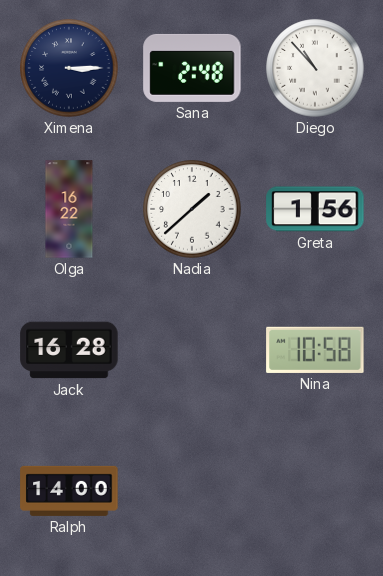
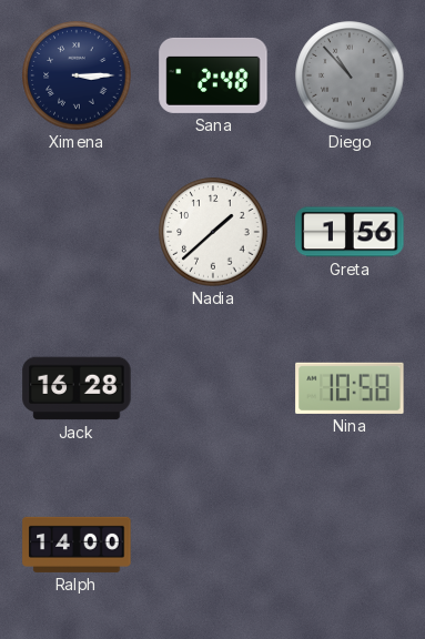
Diego dial: white -> grey (350, 75)
Olga: 16:22 -> none (69, 209)
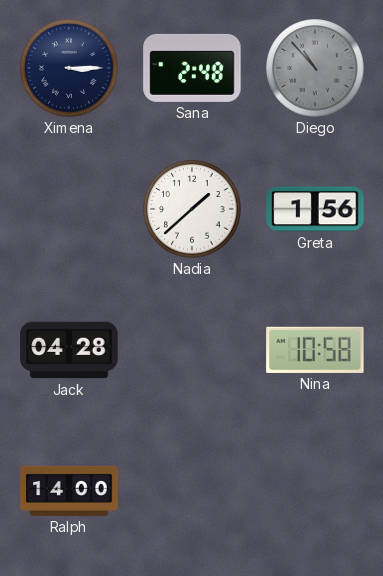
Jack: 16:28 -> 04:28 (69, 350)
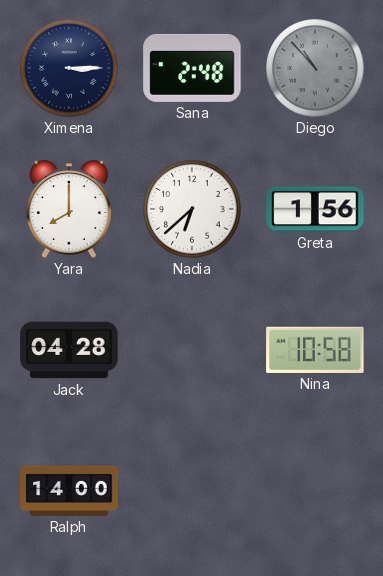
Yara: none -> 8:00 (69, 209)
Nadia: 1:38 -> 6:38 (192, 209)
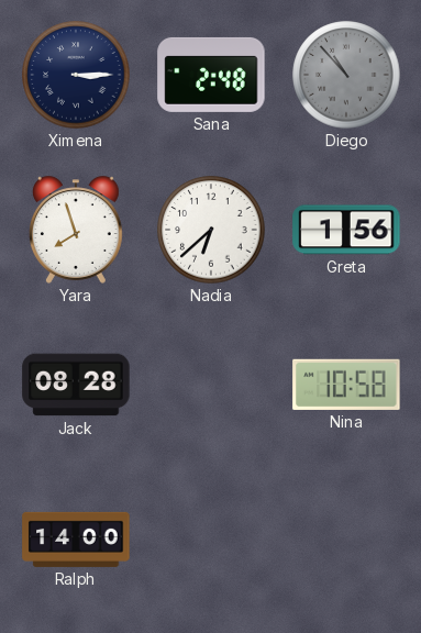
Yara: 8:00 -> 7:57 (76, 230)
Jack: 04:28 -> 08:28 (76, 385)
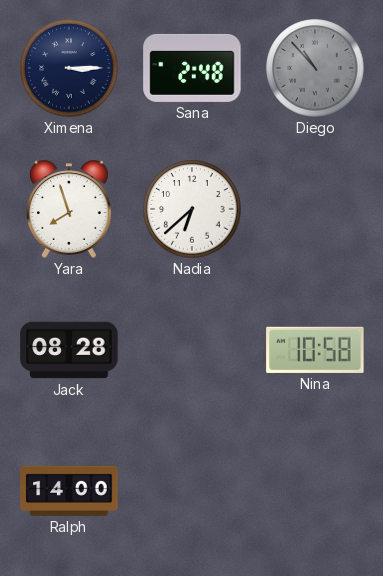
Greta: 1:56 -> none (346, 230)
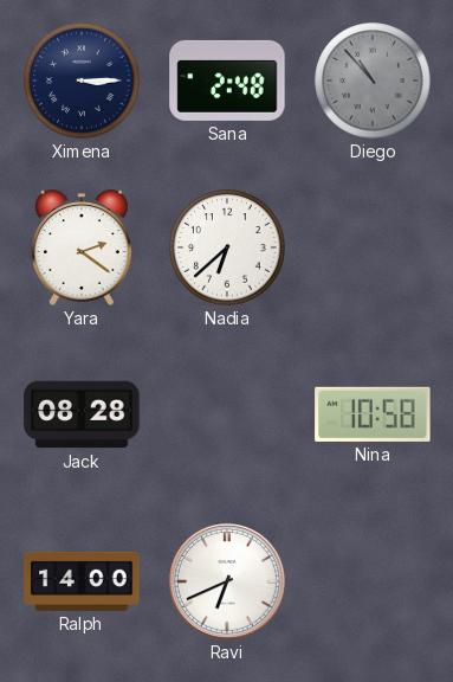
Yara: 7:57 -> 2:21 (82, 247)
Ravi: none -> 6:41 (228, 583)
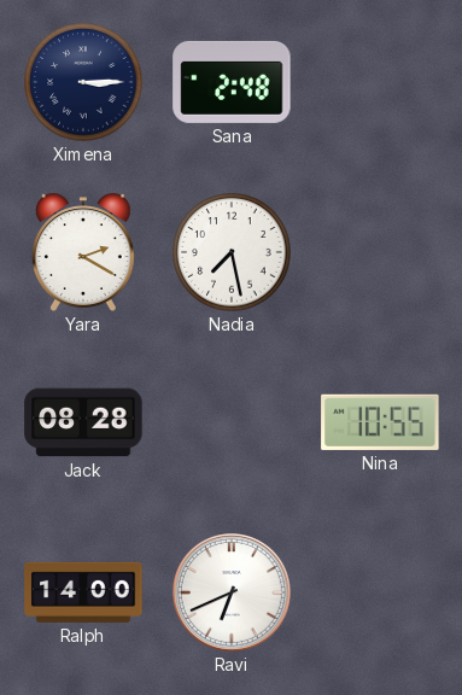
Diego: 10:53 -> none (373, 81)
Yara: 2:21 -> 2:20 (83, 252)
Nadia: 6:38 -> 7:28 (232, 252)
Nina: 10:58 -> 10:55 (380, 422)
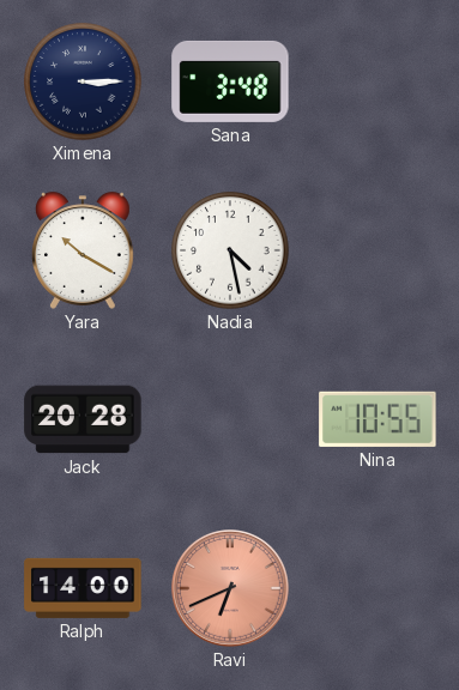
Sana: 2:48 -> 3:48 (230, 81)
Yara: 2:20 -> 10:20 (83, 250)
Nadia: 7:28 -> 4:28 (230, 250)
Jack: 08:28 -> 20:28 (83, 419)
Ravi dial: white -> salmon (231, 589)
